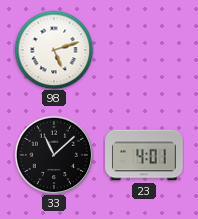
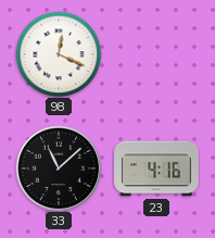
98: 5:12 -> 12:19 (59, 54)
23: 4:01 -> 4:16 (156, 168)
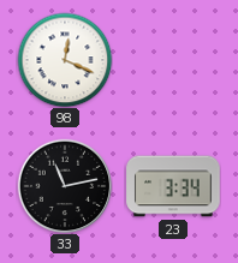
33: 11:08 -> 11:13 (65, 186)
23: 4:16 -> 3:34 (173, 186)
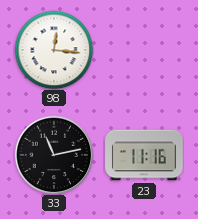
98: 12:19 -> 12:16 (54, 50)
23: 3:34 -> 11:16 (144, 155)
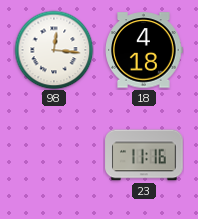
18: none -> 4:18 (144, 50)
33: 11:13 -> none (54, 155)
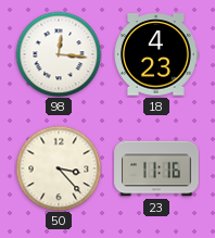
18: 4:18 -> 4:23 (156, 54)
50: none -> 3:23 (59, 168)
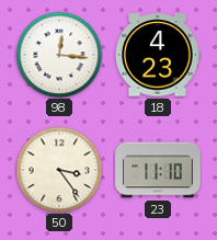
50: 3:23 -> 3:24 (59, 170)
23: 11:16 -> 11:10 (158, 170)
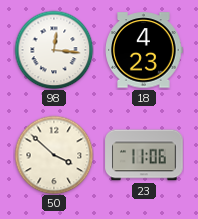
50: 3:24 -> 3:52 (54, 155)
23: 11:10 -> 11:06 (144, 155)
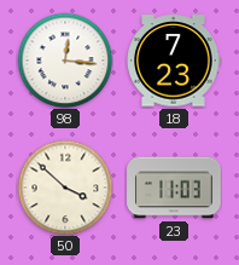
18: 4:23 -> 7:23 (174, 61)
23: 11:06 -> 11:03 (174, 188)
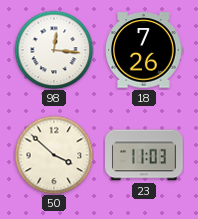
18: 7:23 -> 7:26 (144, 50)
